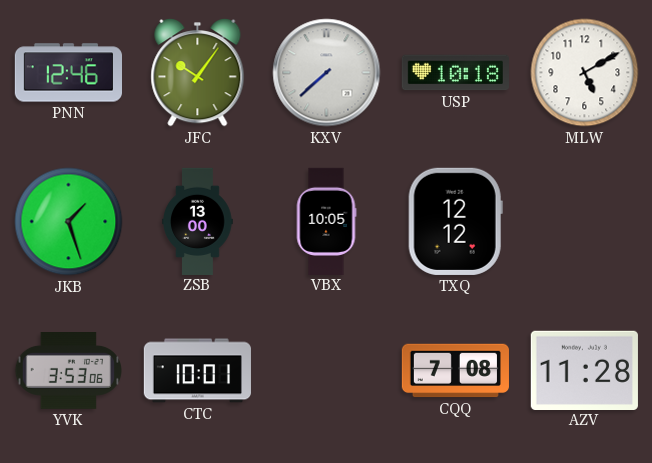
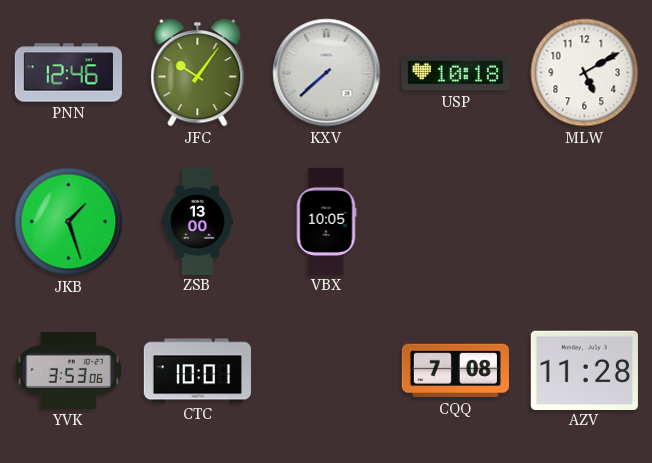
TXQ: 12:12 -> none (455, 221)
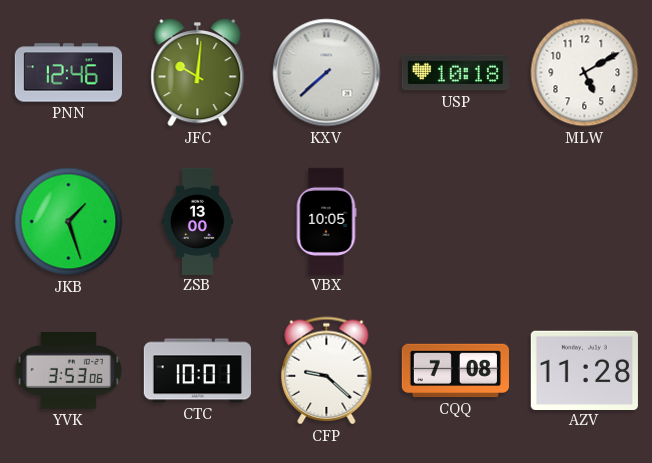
JFC: 10:06 -> 10:01 (198, 73)
CFP: none -> 9:22 (327, 371)
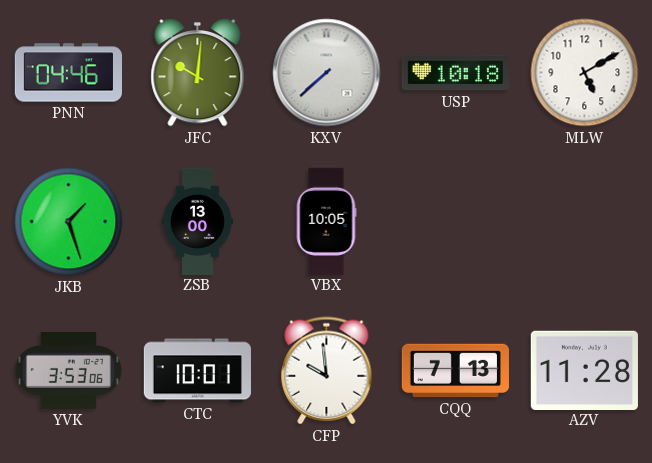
PNN: 12:46 -> 04:46 (68, 73)
CFP: 9:22 -> 9:59 (327, 371)
CQQ: 7:08 -> 7:13 (455, 371)
